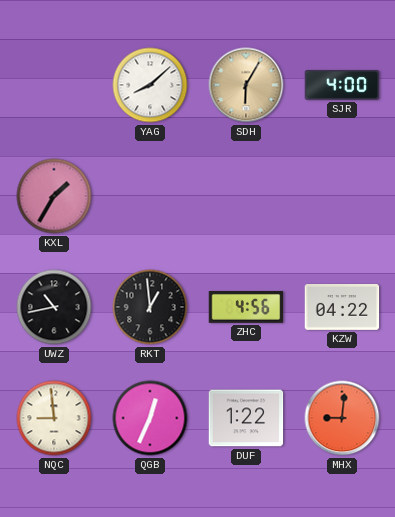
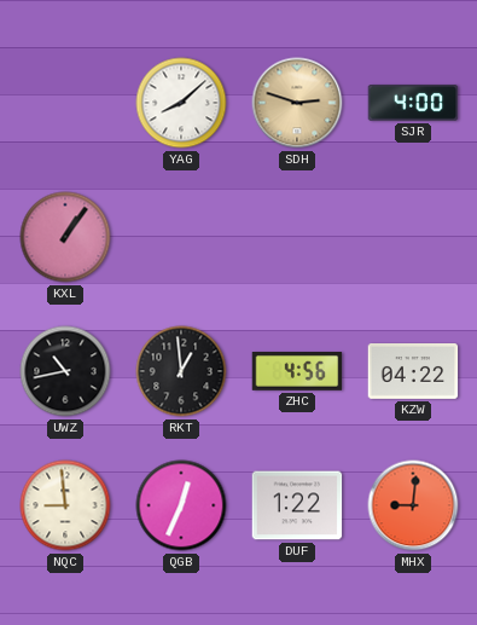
SDH: 6:05 -> 2:48 (297, 103)
KXL: 1:35 -> 1:06 (65, 237)
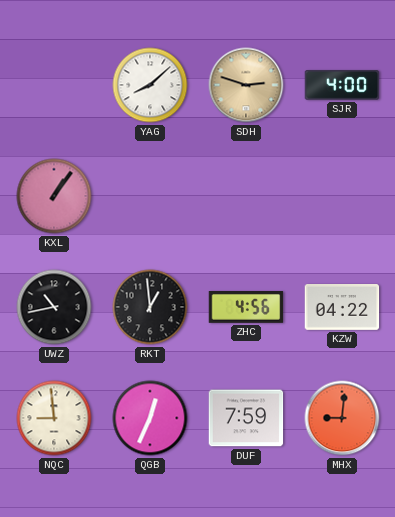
DUF: 1:22 -> 7:59 (246, 418)
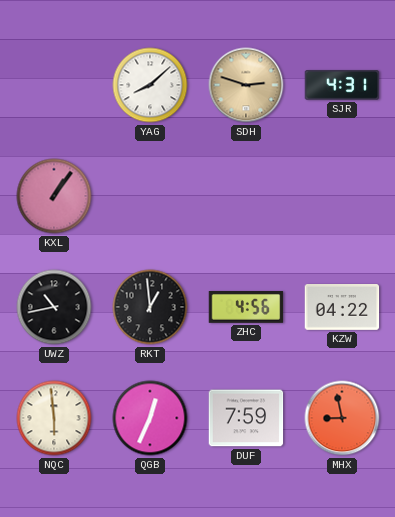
SJR: 4:00 -> 4:31 (342, 85)
NQC: 8:59 -> 5:59 (54, 418)
MHX: 9:01 -> 8:58 (342, 418)
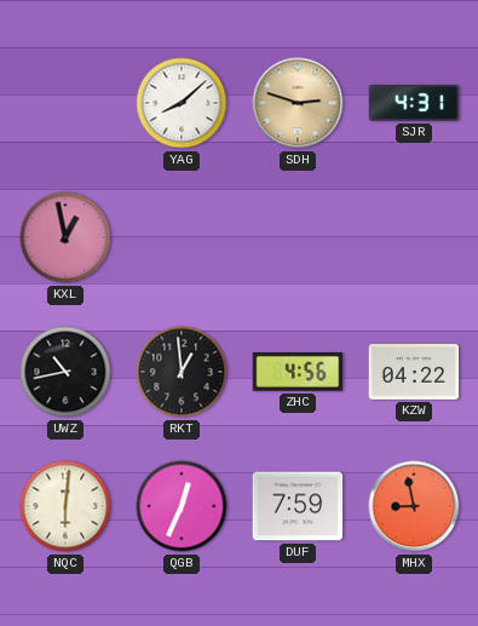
KXL: 1:06 -> 12:58 (65, 237)
NQC: 5:59 -> 6:01 (65, 506)
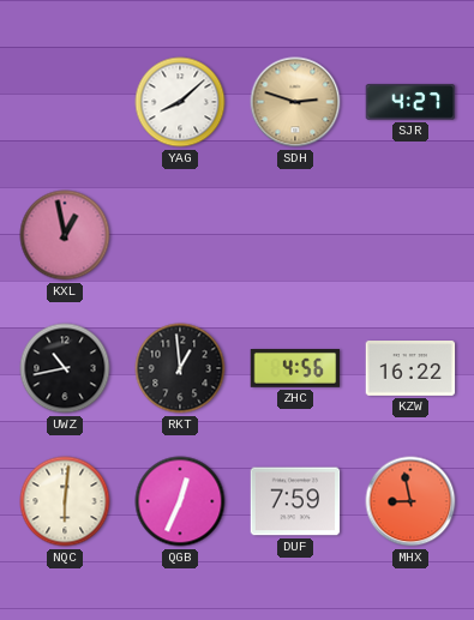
SJR: 4:31 -> 4:27 (410, 102)
KZW: 04:22 -> 16:22 (410, 369)
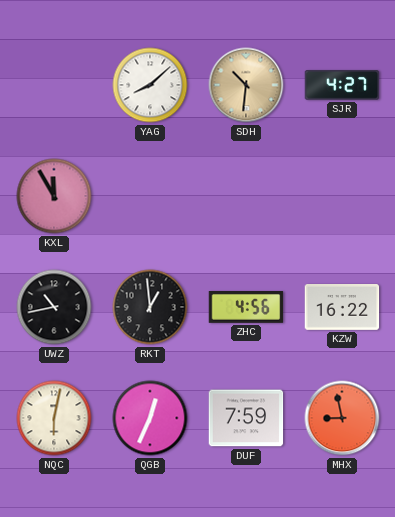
SDH: 2:48 -> 10:31 (246, 85)
KXL: 12:58 -> 11:55 (54, 196)
NQC: 6:01 -> 6:02 (54, 418)
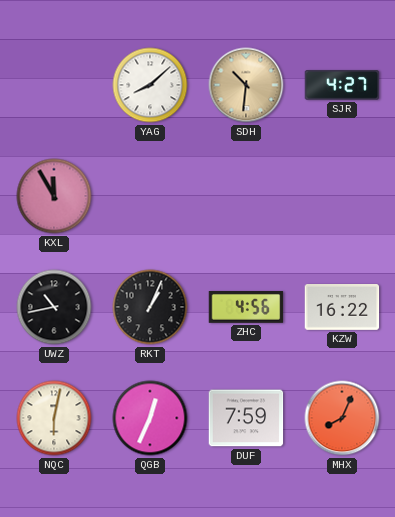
RKT: 12:59 -> 1:04 (150, 307)
MHX: 8:58 -> 8:04 (342, 418)
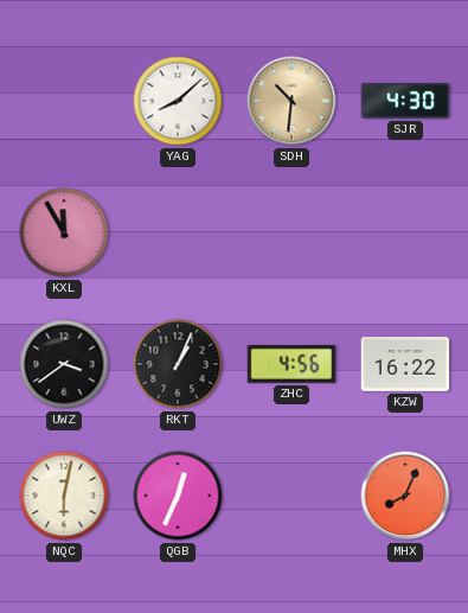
SJR: 4:27 -> 4:30 (405, 101)
UWZ: 10:43 -> 3:39 (64, 364)
DUF: 7:59 -> none (246, 418)
